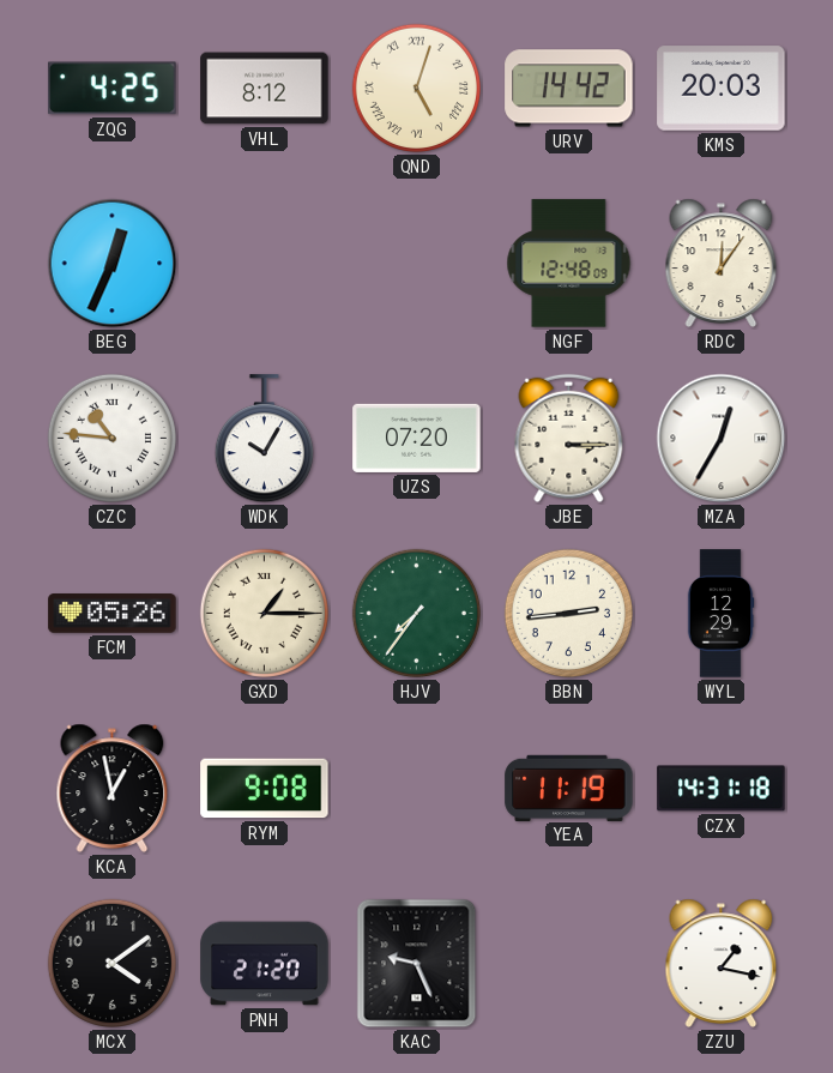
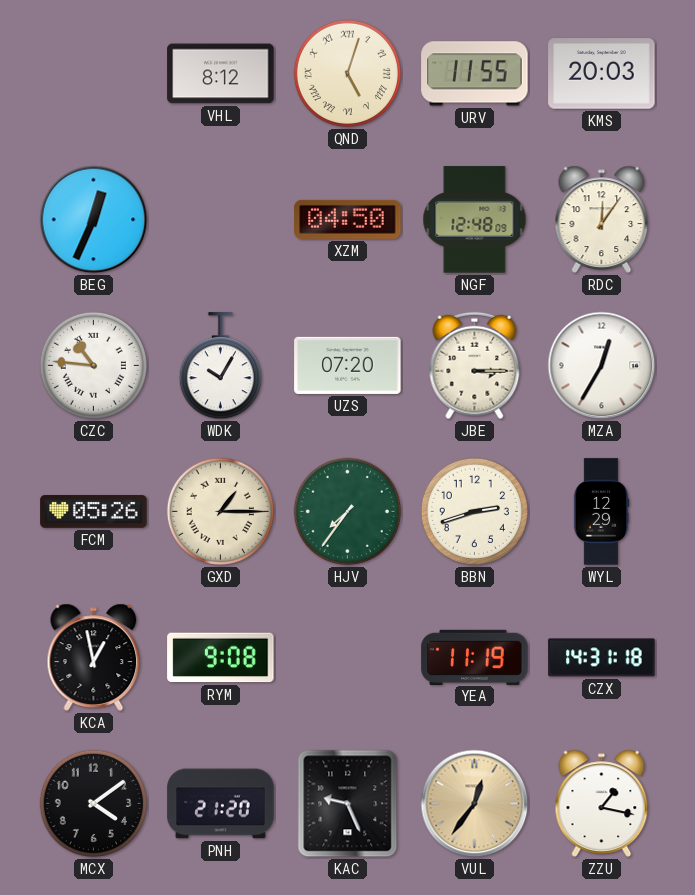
ZQG: 4:25 -> none (113, 89)
URV: 14:42 -> 11:55 (475, 74)
XZM: none -> 04:50 (348, 219)
BBN: 2:44 -> 2:42 (474, 511)
VUL: none -> 12:36 (475, 804)
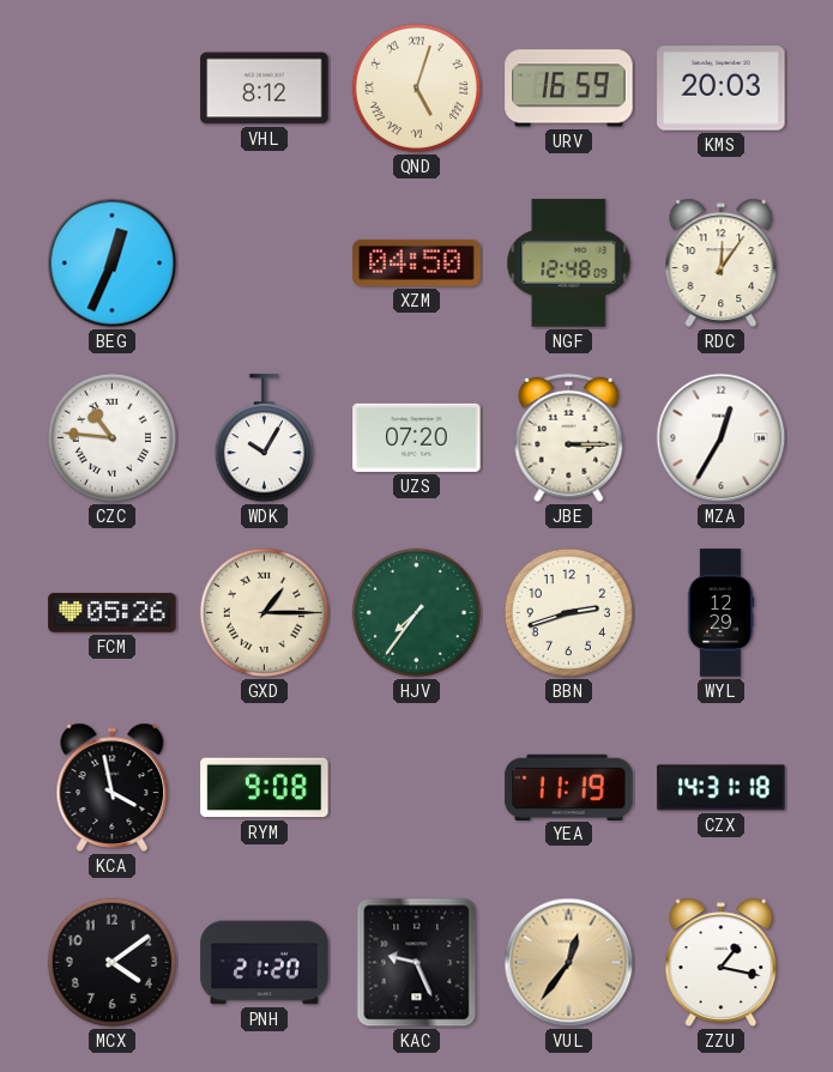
URV: 11:55 -> 16:59 (569, 89)
KCA: 12:58 -> 3:58 (113, 787)
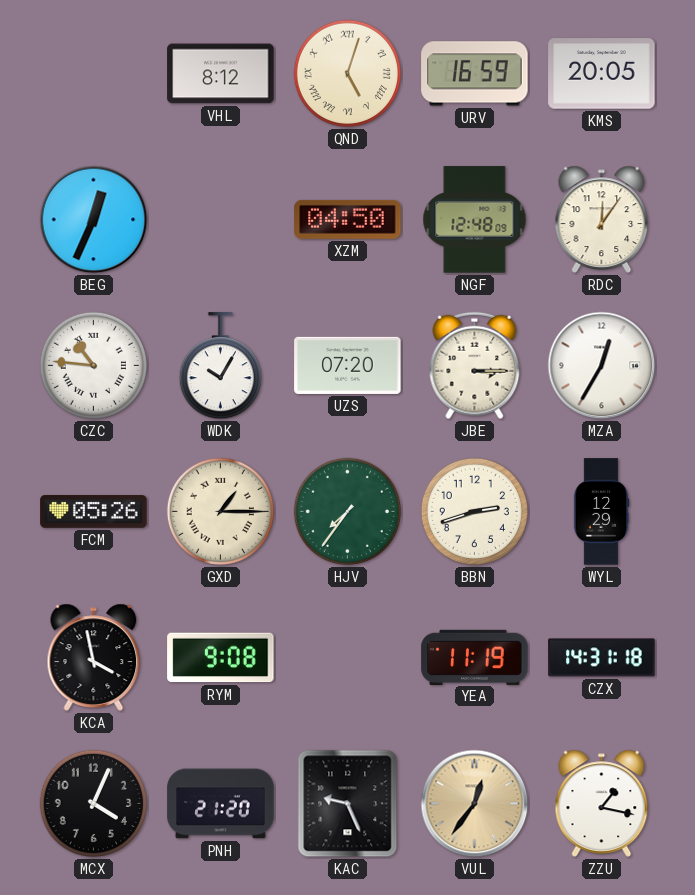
KMS: 20:03 -> 20:05 (602, 74)
MCX: 4:09 -> 4:04 (93, 803)
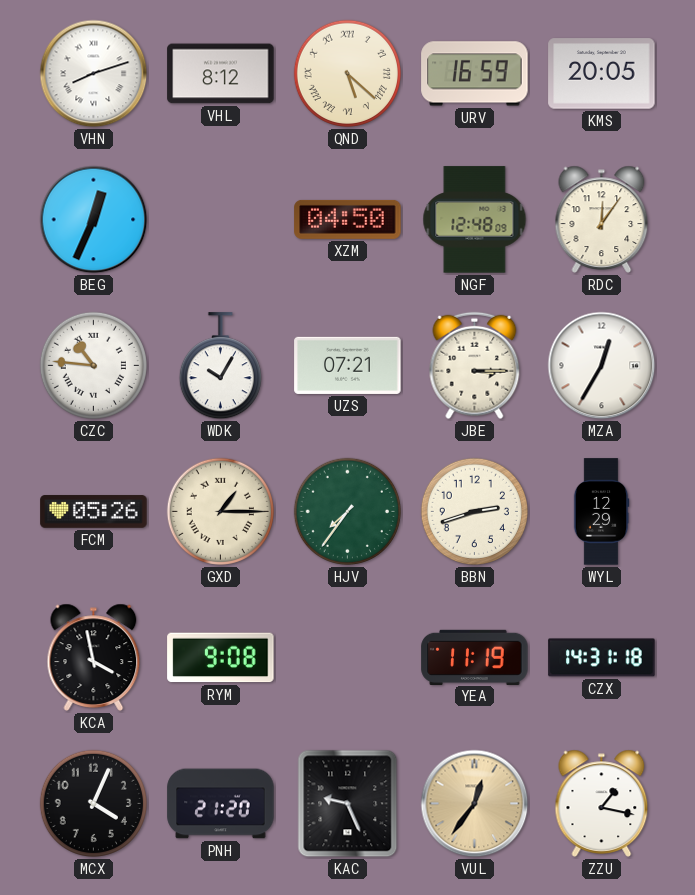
VHN: none -> 8:12 (94, 74)
QND: 5:03 -> 5:22 (347, 73)
UZS: 07:20 -> 07:21 (348, 365)
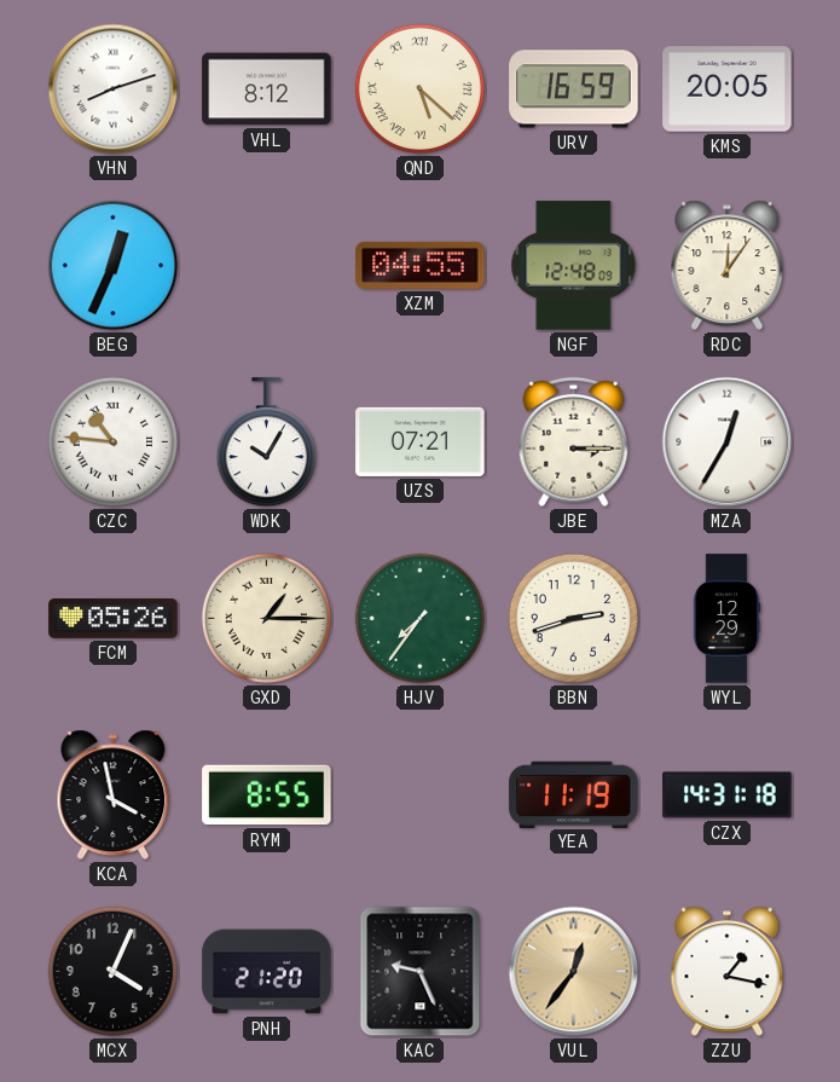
XZM: 04:50 -> 04:55 (421, 265)
RYM: 9:08 -> 8:55 (267, 795)
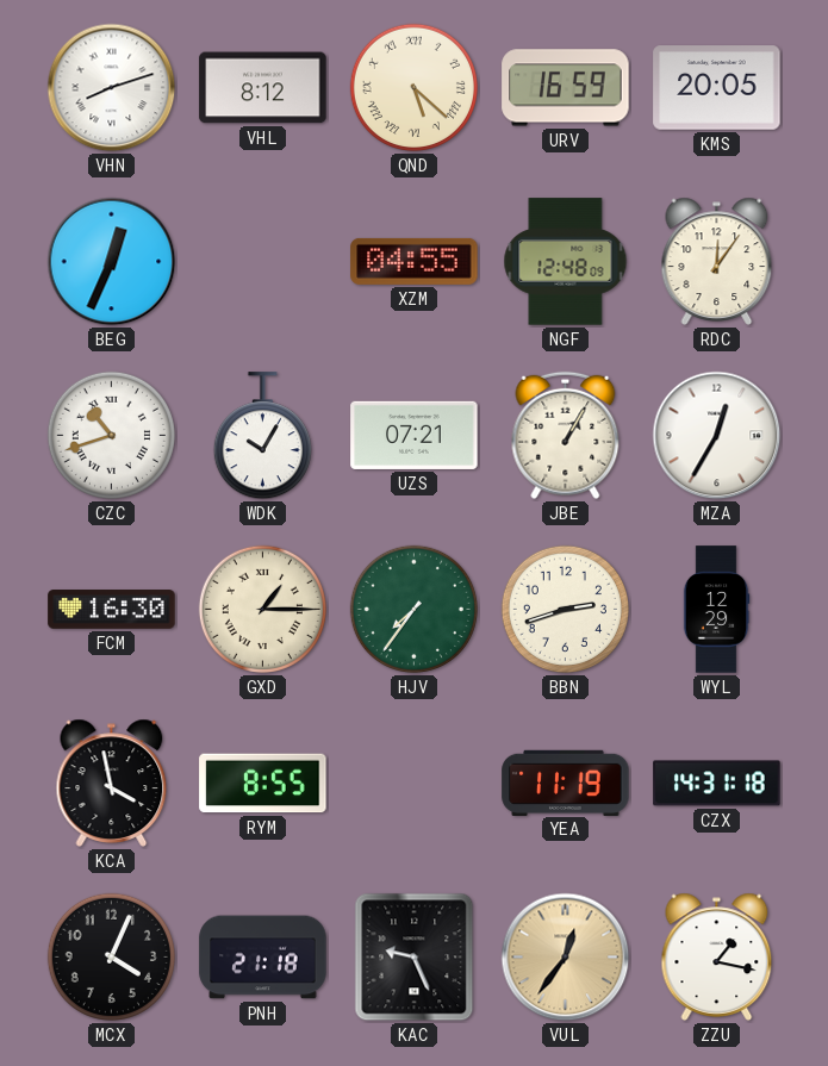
CZC: 10:46 -> 10:42 (111, 435)
JBE: 3:15 -> 1:05 (566, 436)
FCM: 05:26 -> 16:30 (112, 610)
PNH: 21:20 -> 21:18 (263, 958)
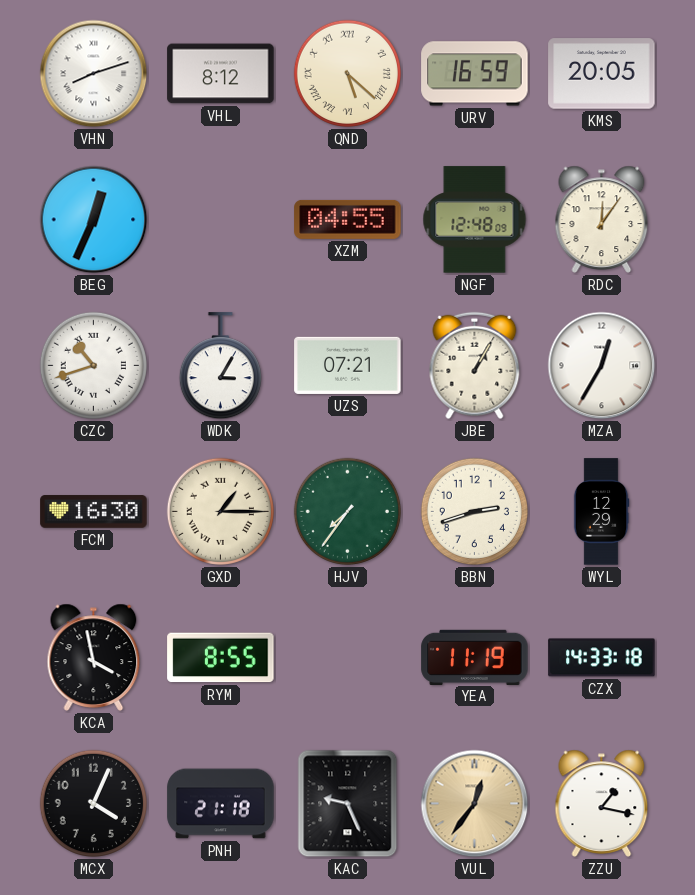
WDK: 10:05 -> 3:05 (220, 366)
CZX: 14:31 -> 14:33 (602, 658)
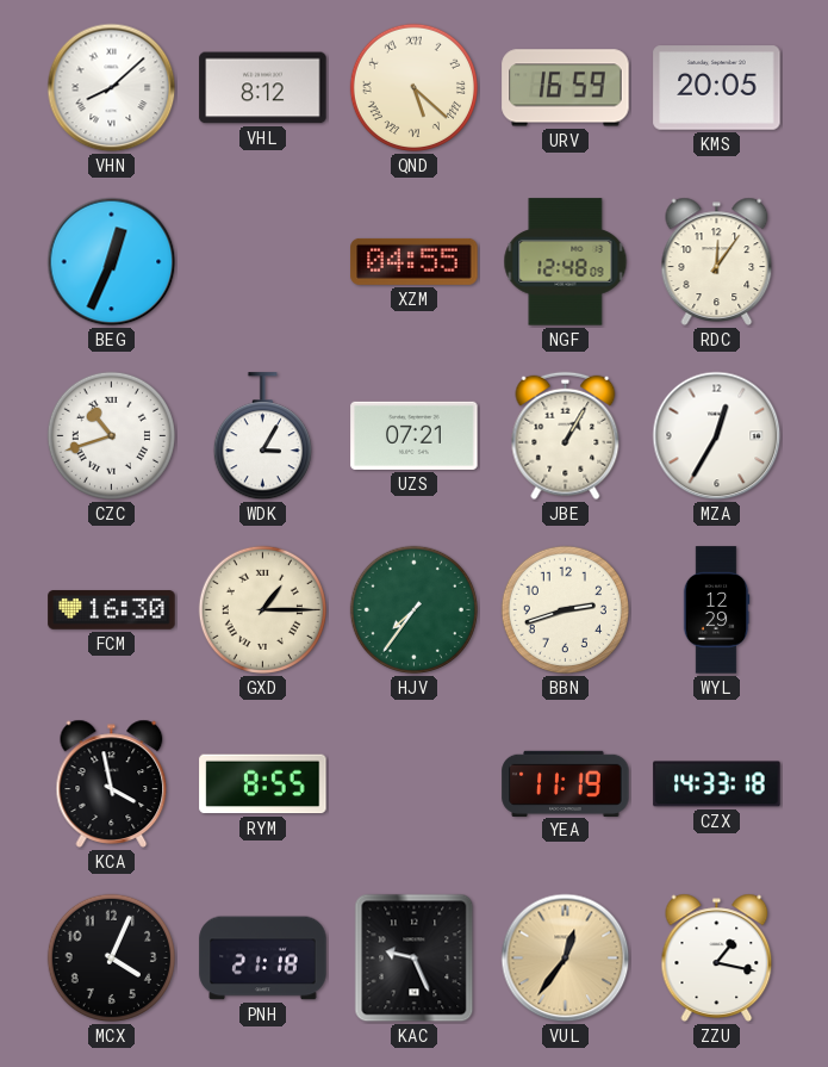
VHN: 8:12 -> 8:08 (112, 88)
